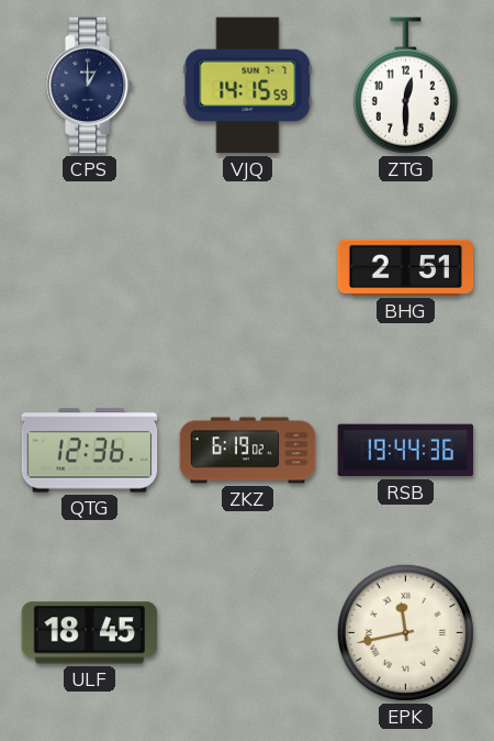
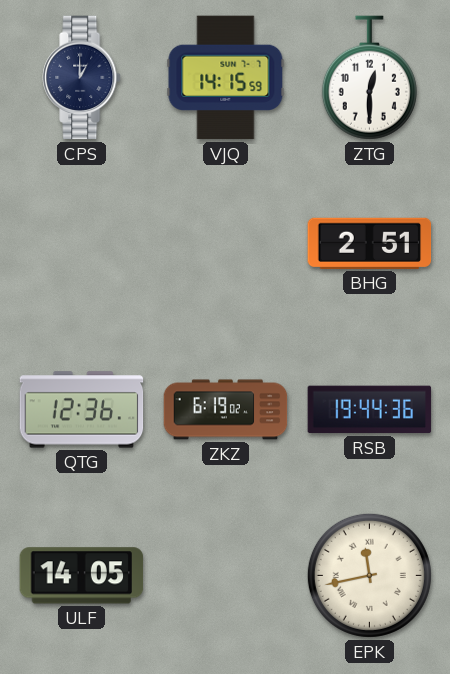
ULF: 18:45 -> 14:05 (82, 576)
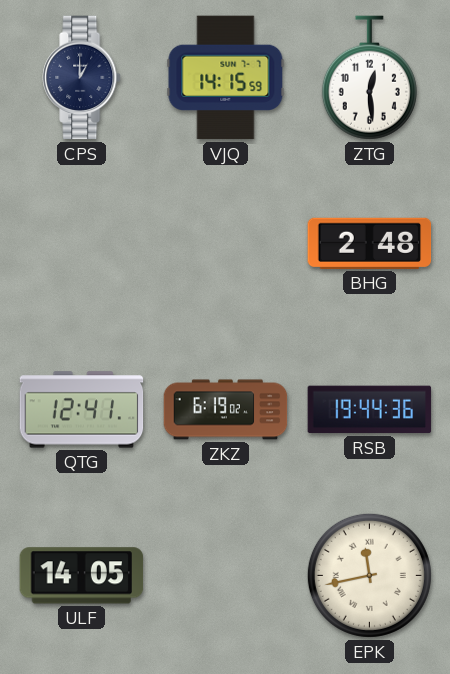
ZTG: 12:30 -> 12:29 (369, 78)
BHG: 2:51 -> 2:48 (370, 243)
QTG: 12:36 -> 12:41 (82, 410)
